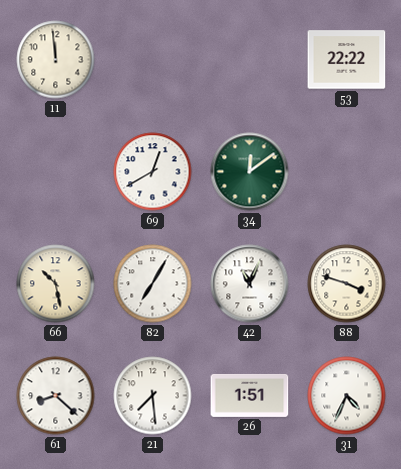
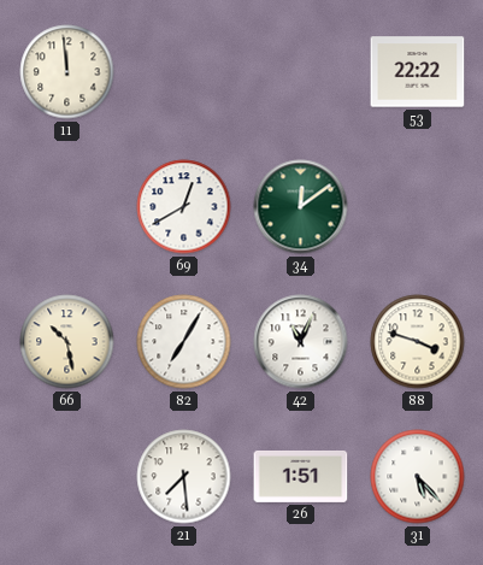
61: 8:22 -> none (56, 396)
31: 4:34 -> 5:23 (418, 477)
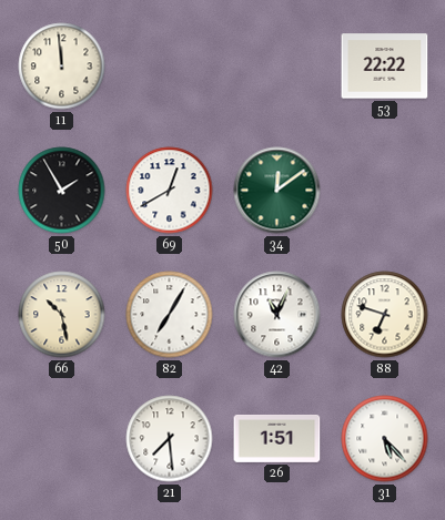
50: none -> 1:55 (62, 191)
88: 3:48 -> 6:48 (385, 315)
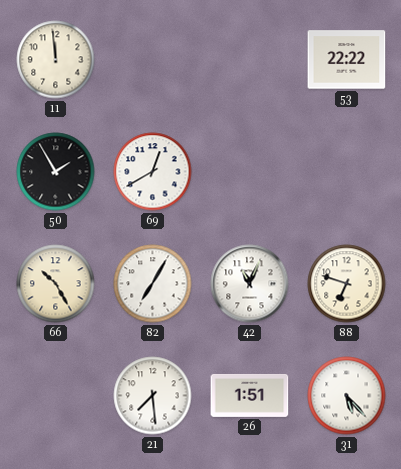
34: 12:09 -> none (277, 191)
66: 10:28 -> 10:25 (56, 284)
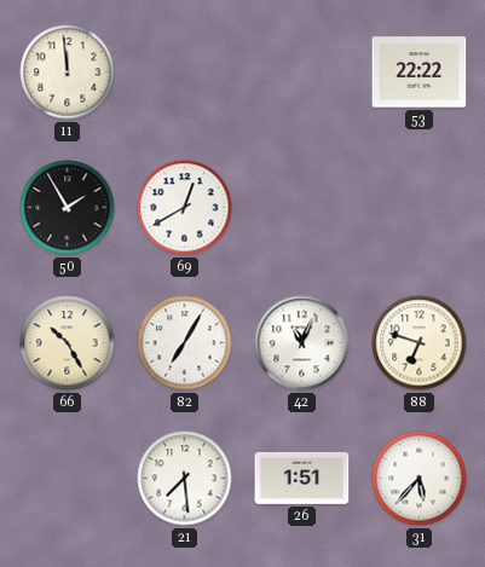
31: 5:23 -> 5:37 (420, 479)
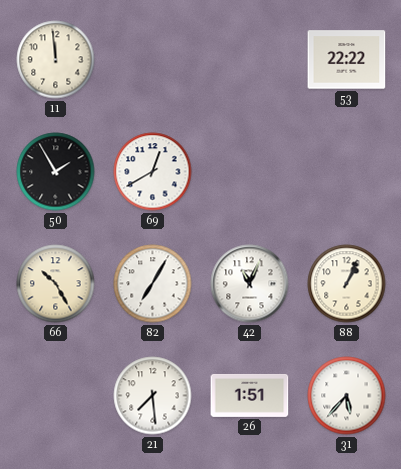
88: 6:48 -> 1:04 (347, 284)
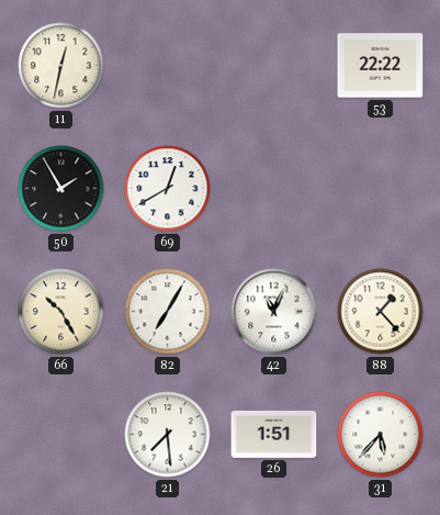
11: 11:59 -> 12:32 (61, 66)
88: 1:04 -> 1:23 (381, 312)
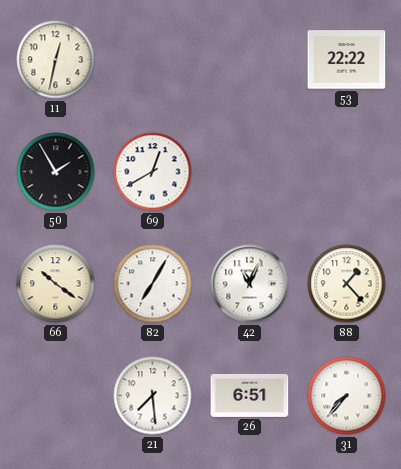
66: 10:25 -> 10:21 (56, 284)
26: 1:51 -> 6:51 (250, 395)
31: 5:37 -> 7:37 (347, 396)
